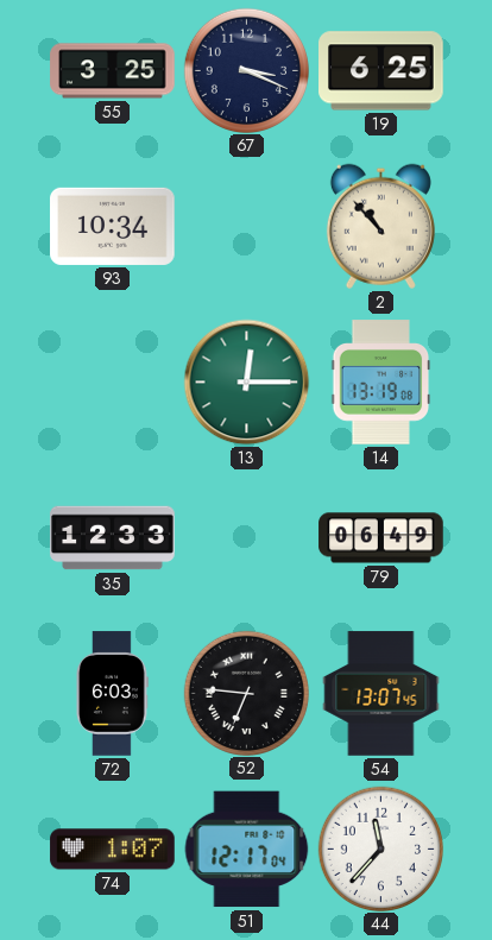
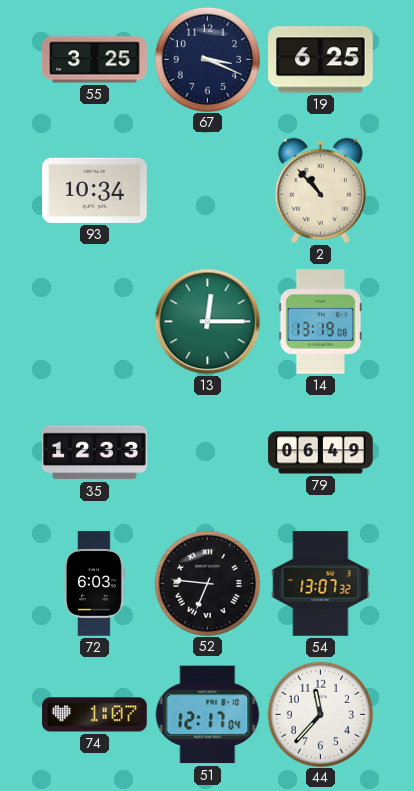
54: 13:07:45 -> 13:07:32 (321, 584)
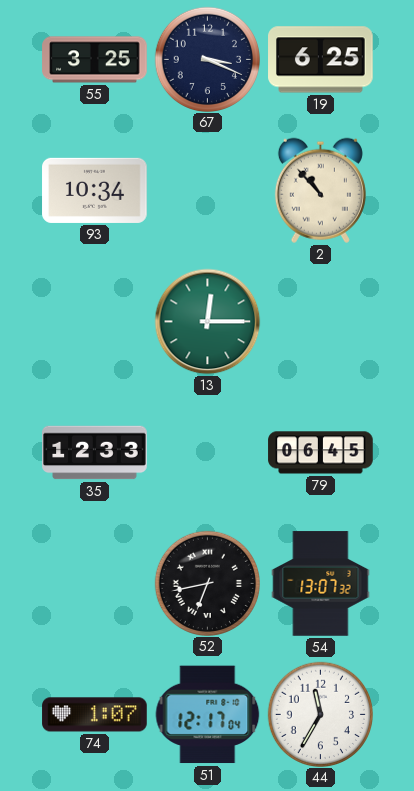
14: 13:19 -> none (321, 322)
79: 06:49 -> 06:45 (321, 453)
72: 6:03 -> none (95, 584)
52: 6:46 -> 6:43 (207, 583)
44: 11:37 -> 11:35 (320, 714)
